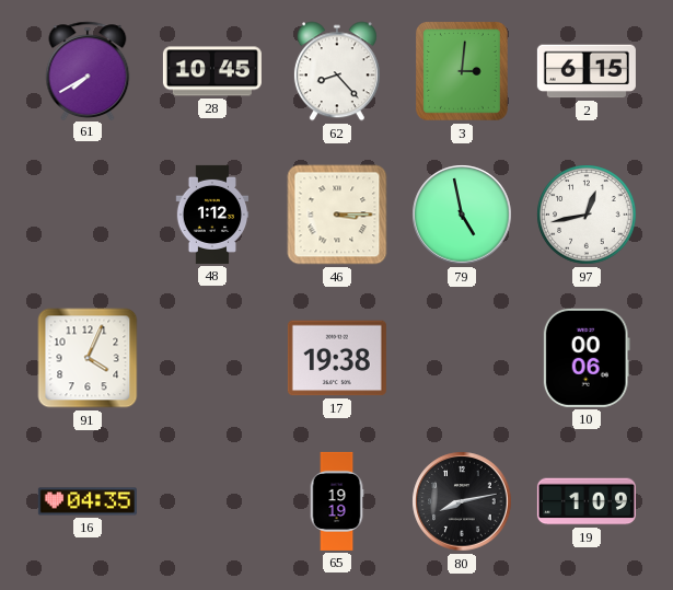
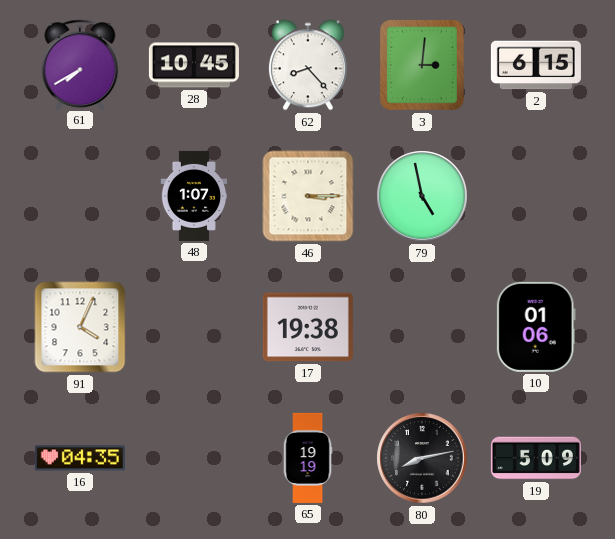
48: 1:12 -> 1:07 (194, 196)
97: 12:43 -> none (587, 215)
10: 00:06 -> 01:06 (536, 327)
19: 1:09 -> 5:09 (536, 458)
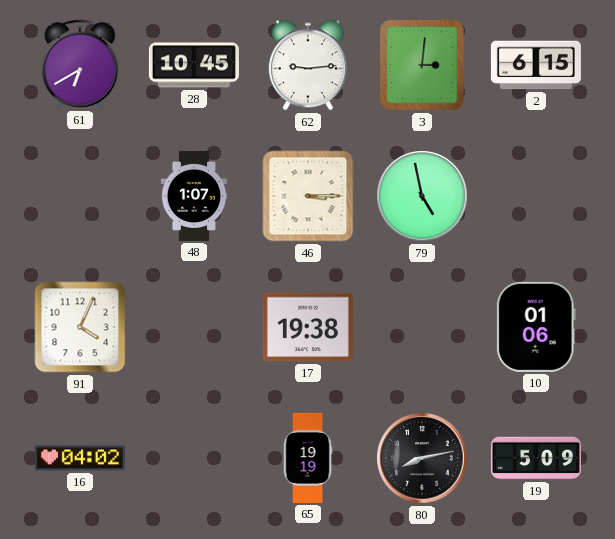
61: 7:40 -> 6:40 (80, 64)
62: 8:23 -> 9:14 (308, 65)
16: 04:35 -> 04:02 (80, 458)
